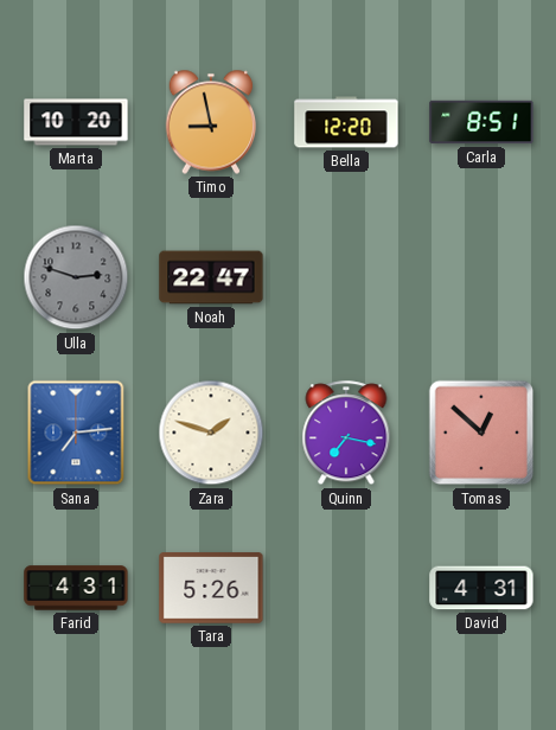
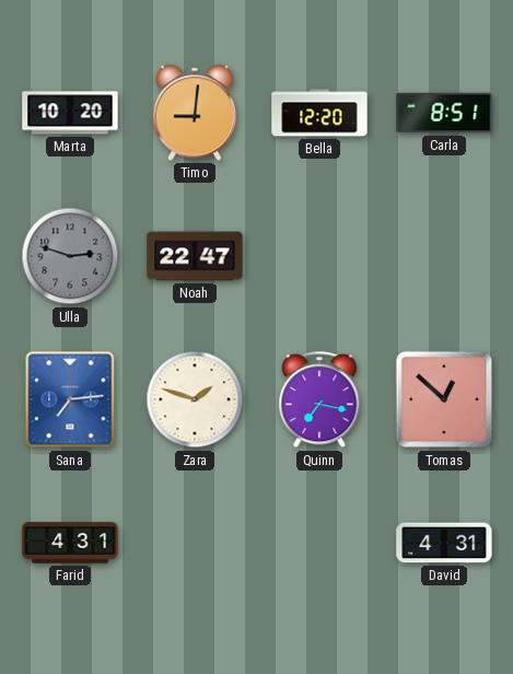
Timo: 8:58 -> 9:01 (195, 113)
Tara: 5:26 -> none (211, 588)
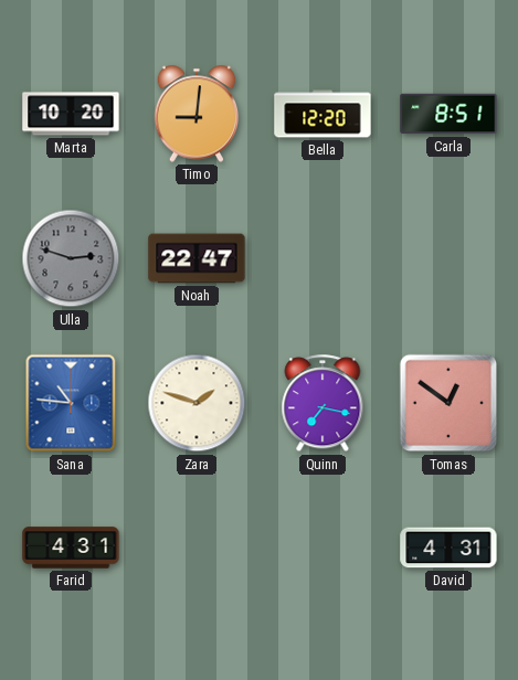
Sana: 7:14 -> 10:46 (71, 403)
Tomas: 12:52 -> 12:51 (448, 403)
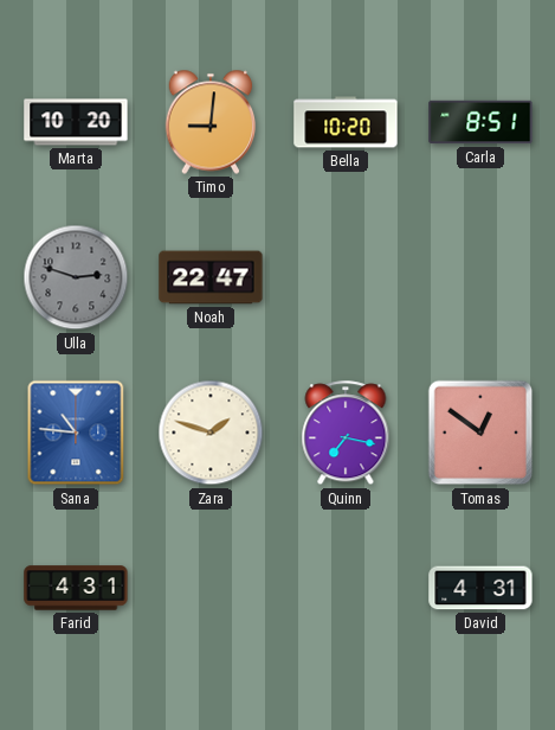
Bella: 12:20 -> 10:20 (346, 122)
